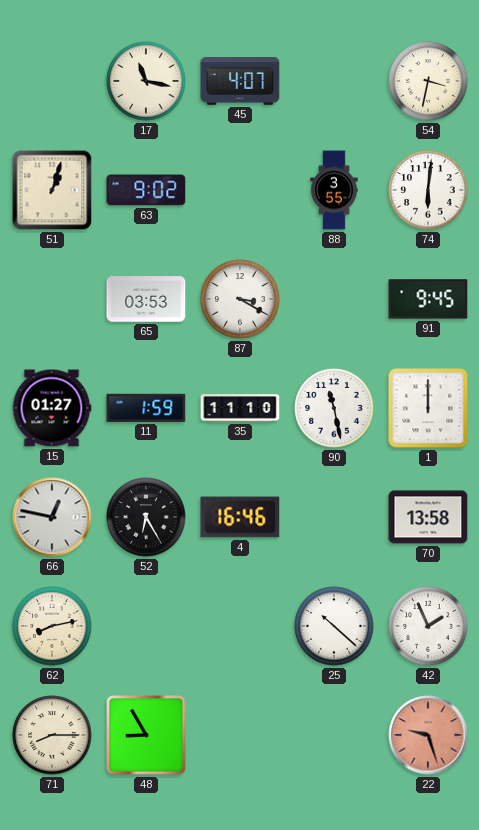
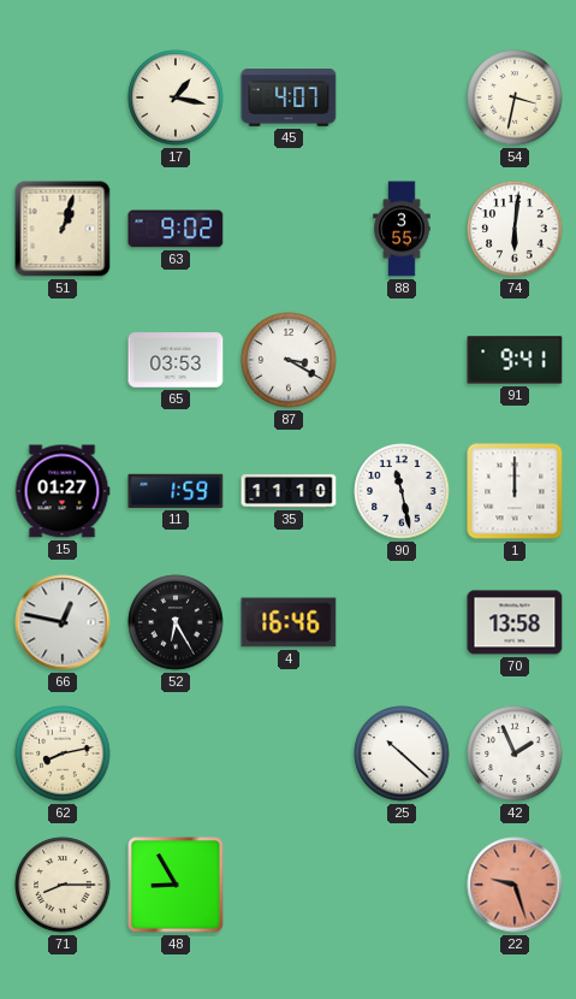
17: 11:17 -> 1:17 (176, 97)
91: 9:45 -> 9:41 (515, 360)
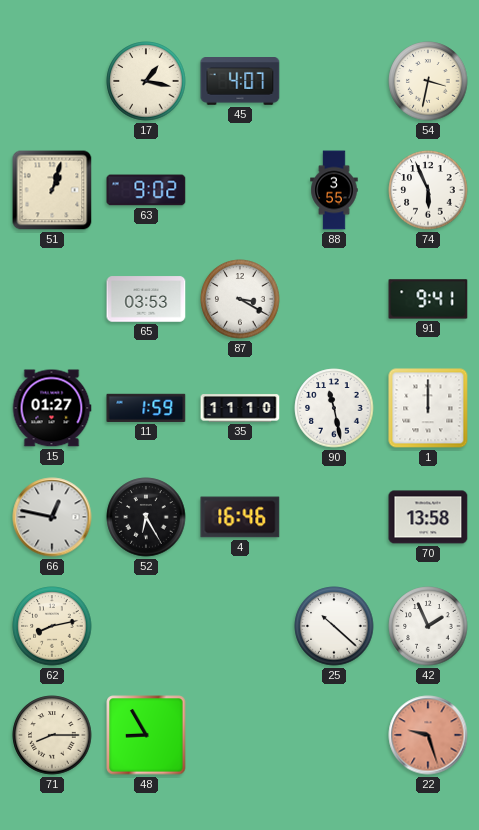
74: 6:01 -> 5:56 (428, 190)
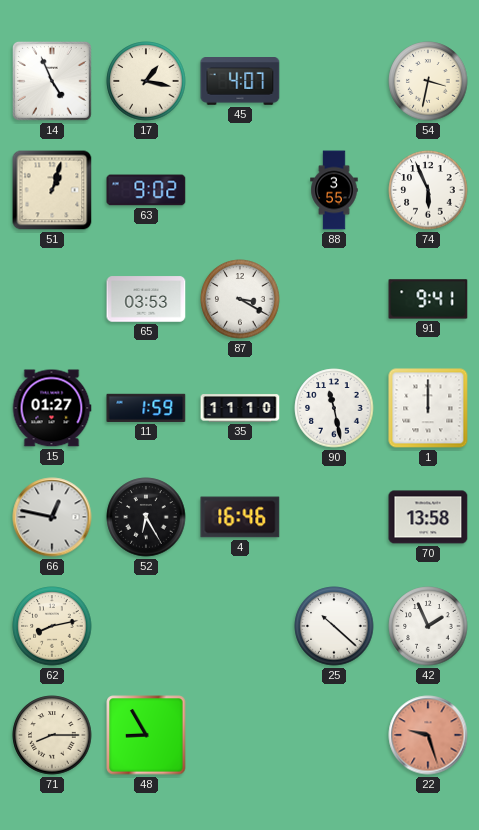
14: none -> 4:56 (52, 81)
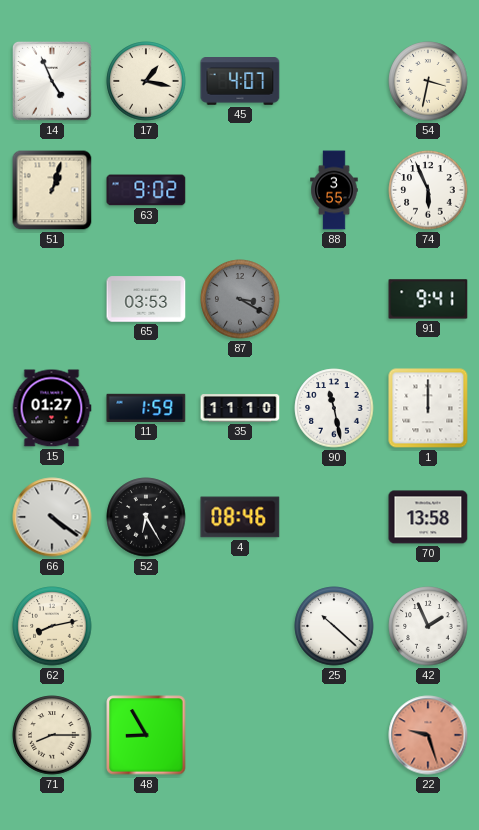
87 dial: white -> grey (240, 299)
66: 12:47 -> 4:21 (52, 517)
4: 16:46 -> 08:46 (240, 517)
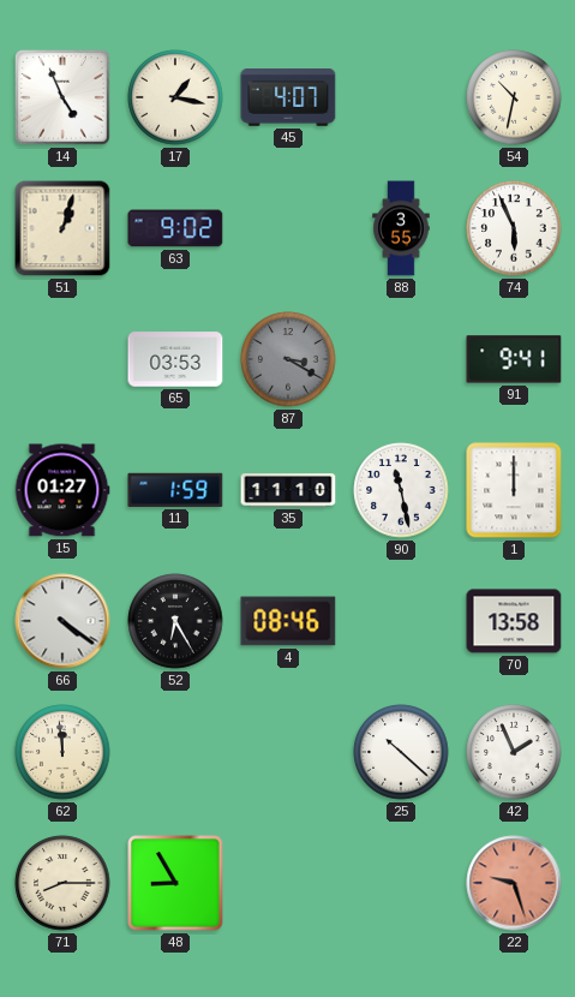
54: 3:32 -> 10:32 (514, 97)
62: 8:13 -> 11:59 (62, 752)
